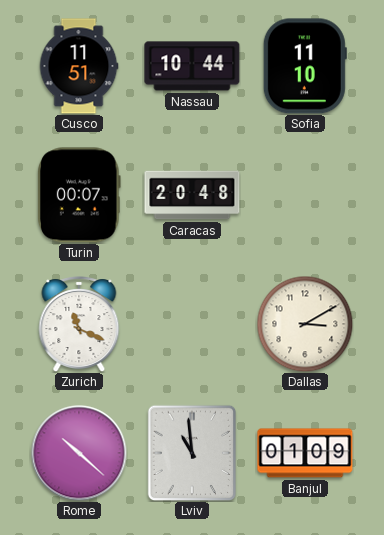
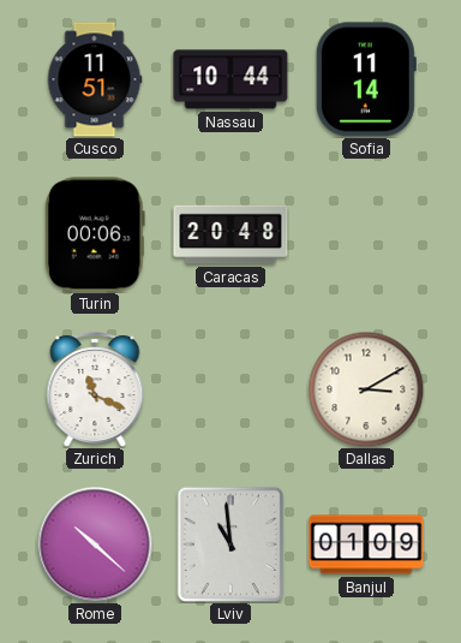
Sofia: 11:10 -> 11:14 (366, 79)
Turin: 00:07 -> 00:06 (96, 234)
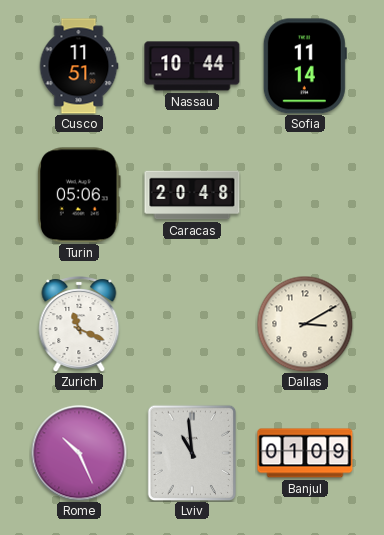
Turin: 00:06 -> 05:06 (80, 195)
Rome: 10:22 -> 10:26 (79, 453)
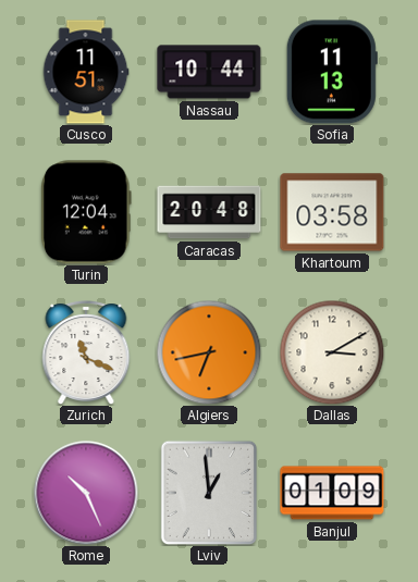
Sofia: 11:14 -> 11:13 (332, 72)
Turin: 05:06 -> 12:04 (87, 212)
Khartoum: none -> 03:58 (332, 212)
Algiers: none -> 6:43 (209, 352)
Lviv: 10:59 -> 12:59 (209, 493)
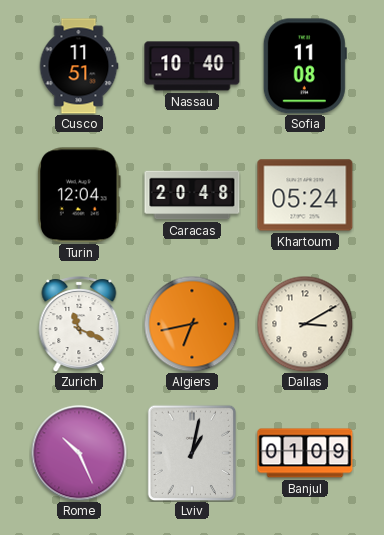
Nassau: 10:44 -> 10:40 (192, 66)
Sofia: 11:13 -> 11:08 (305, 66)
Khartoum: 03:58 -> 05:24 (305, 195)
Lviv: 12:59 -> 1:02 (192, 453)
